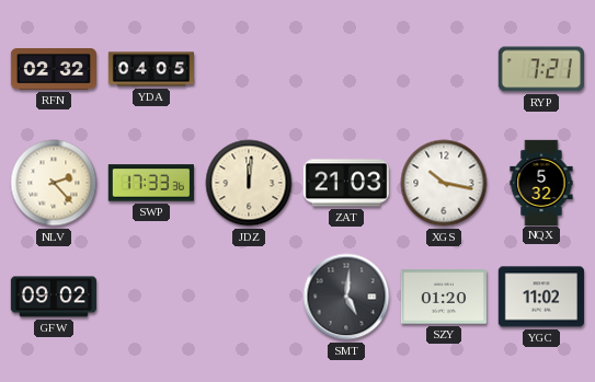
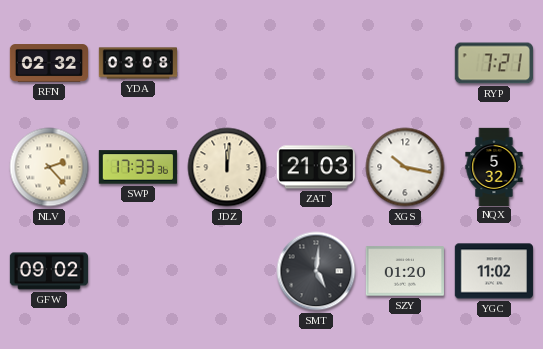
YDA: 04:05 -> 03:08 (137, 63)
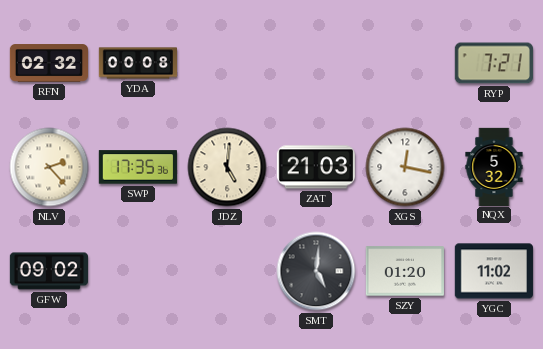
YDA: 03:08 -> 00:08 (137, 63)
SWP: 17:33 -> 17:35 (138, 167)
JDZ: 12:01 -> 5:01 (227, 167)
XGS: 10:17 -> 12:17 (405, 167)
